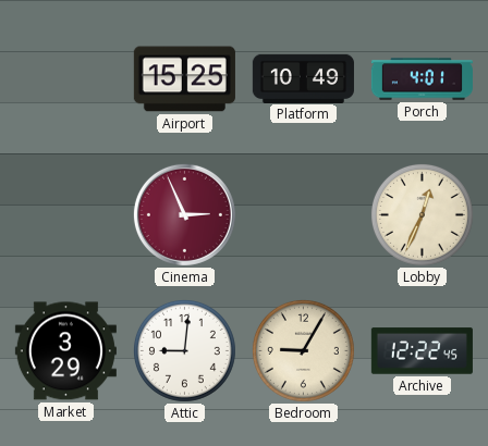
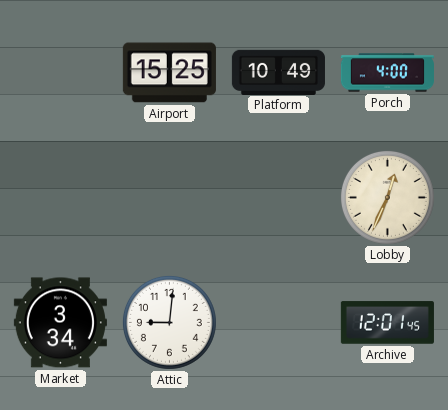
Porch: 4:01 -> 4:00 (387, 73)
Cinema: 2:56 -> none (184, 214)
Market: 3:29 -> 3:34 (60, 323)
Bedroom: 9:05 -> none (303, 350)
Archive: 12:22 -> 12:01 (387, 323)
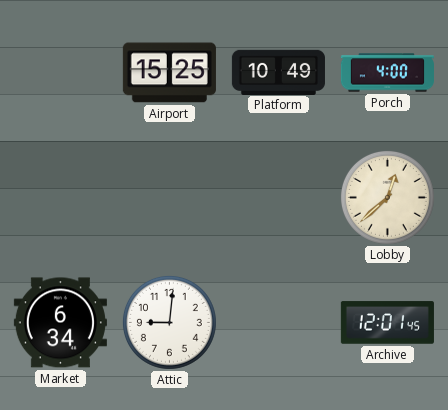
Lobby: 12:34 -> 12:38 (387, 197)
Market: 3:34 -> 6:34 (60, 323)
